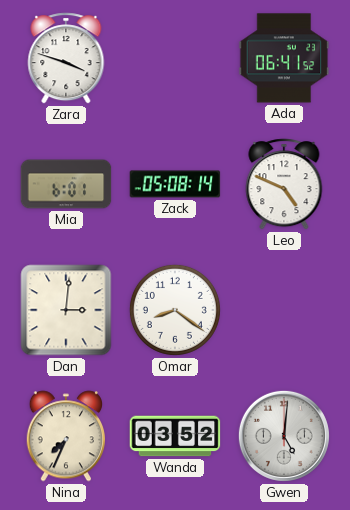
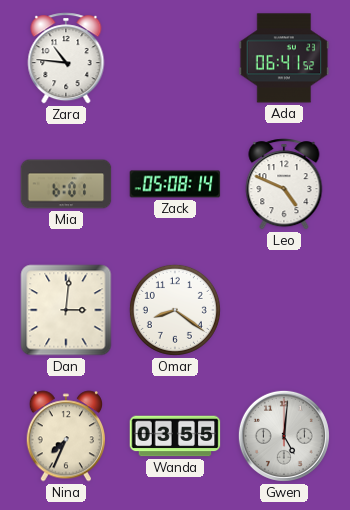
Zara: 3:48 -> 10:46 (66, 58)
Wanda: 03:52 -> 03:55 (175, 436)
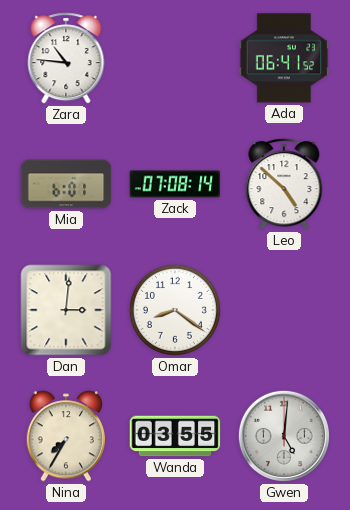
Zack: 05:08 -> 07:08 (175, 184)
Leo: 4:49 -> 4:52 (284, 184)
Nina: 7:34 -> 7:35 (65, 436)
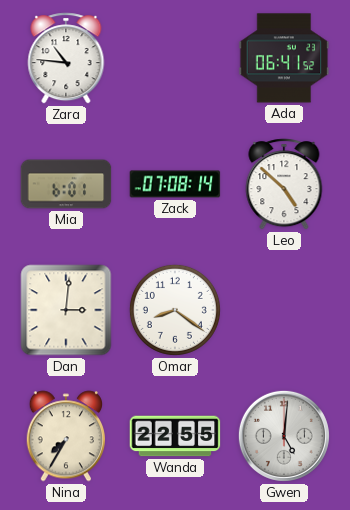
Wanda: 03:55 -> 22:55 (175, 436)
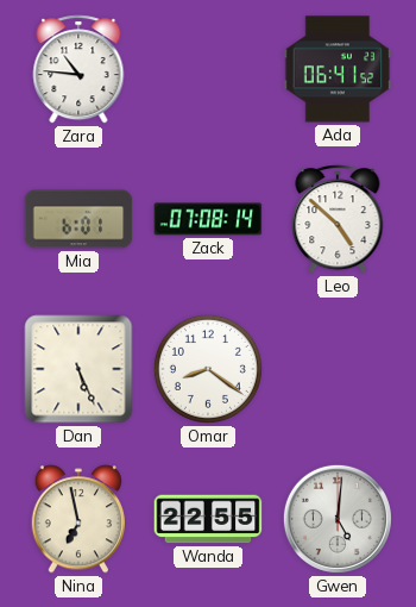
Dan: 3:01 -> 5:26 (78, 369)
Nina: 7:35 -> 6:58 (77, 519)
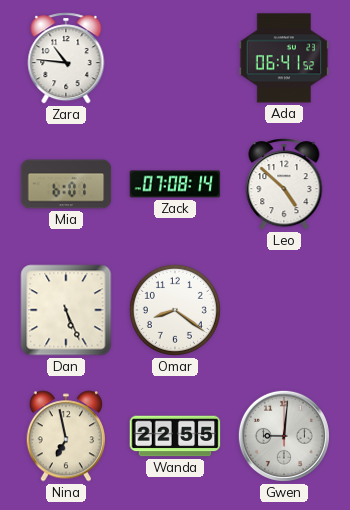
Gwen: 5:01 -> 9:01 (284, 436)
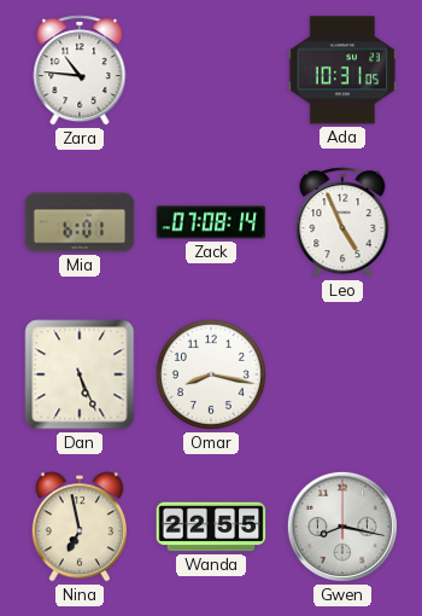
Ada: 06:41 -> 10:31 (342, 70)
Leo: 4:52 -> 4:56 (342, 222)
Omar: 8:21 -> 8:17 (211, 374)
Gwen: 9:01 -> 8:17 (342, 527)
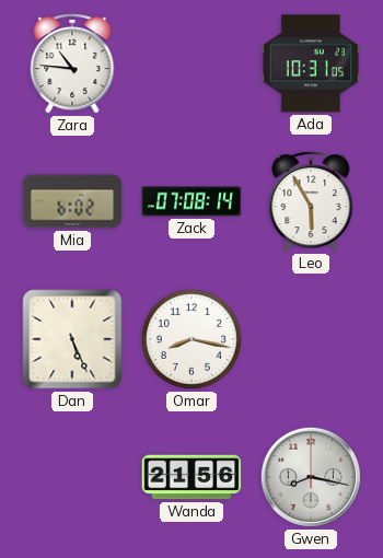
Mia: 6:01 -> 6:02 (72, 201)
Leo: 4:56 -> 5:55 (311, 201)
Nina: 6:58 -> none (78, 527)
Wanda: 22:55 -> 21:56 (191, 477)
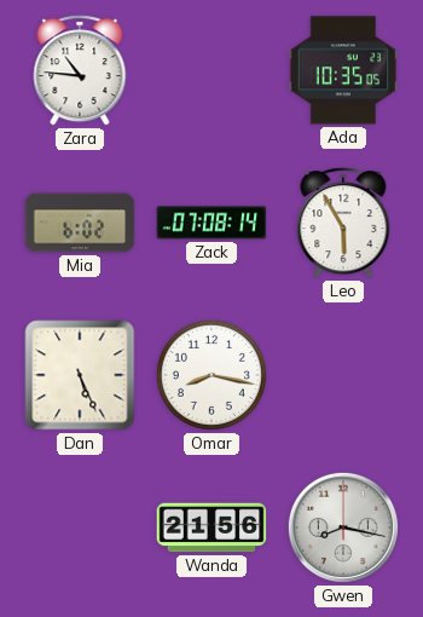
Ada: 10:31 -> 10:35 (343, 70)
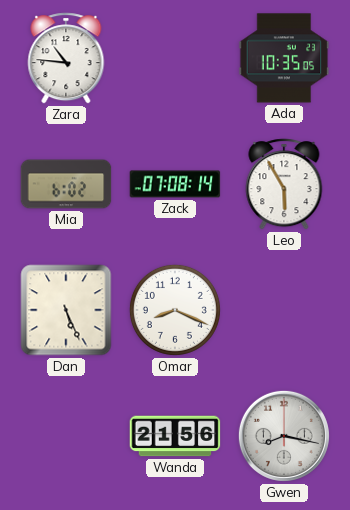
Omar: 8:17 -> 8:19 (175, 310)
